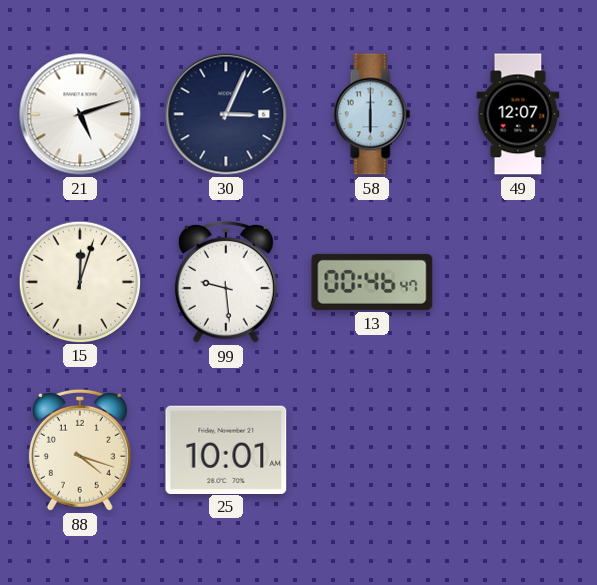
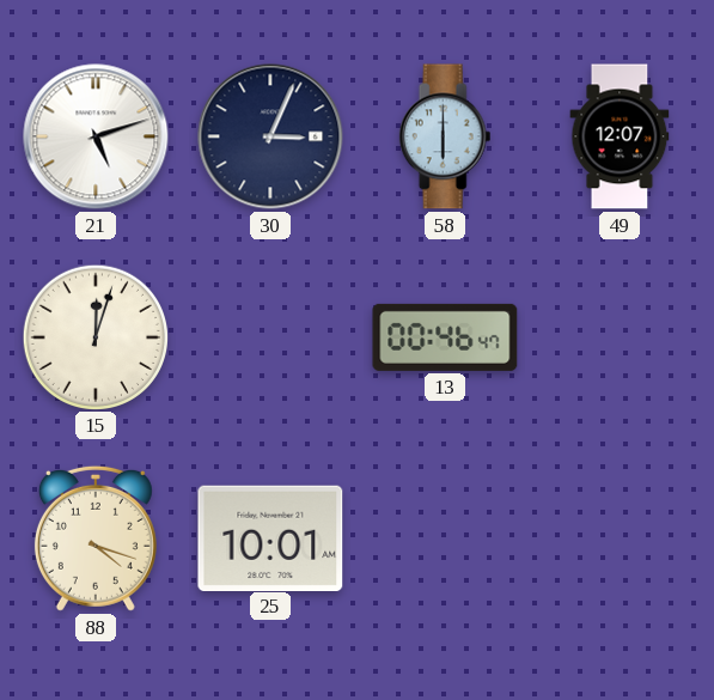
99: 9:29 -> none (226, 282)
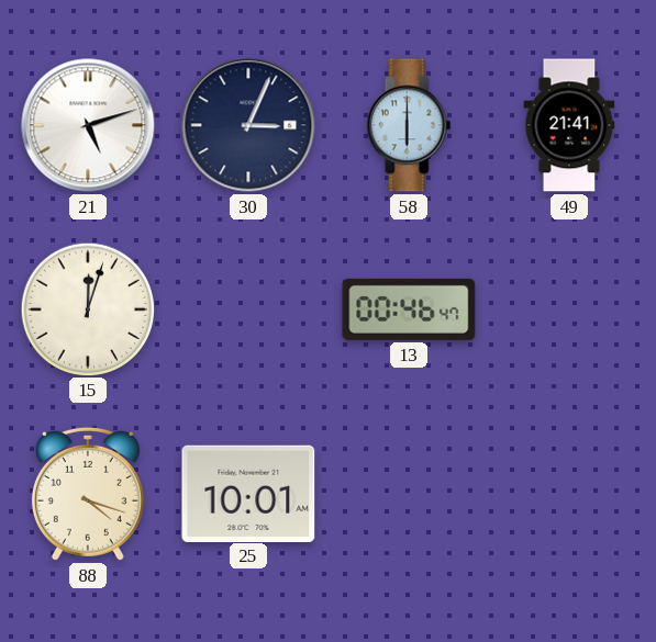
49: 12:07 -> 21:41 (569, 125)
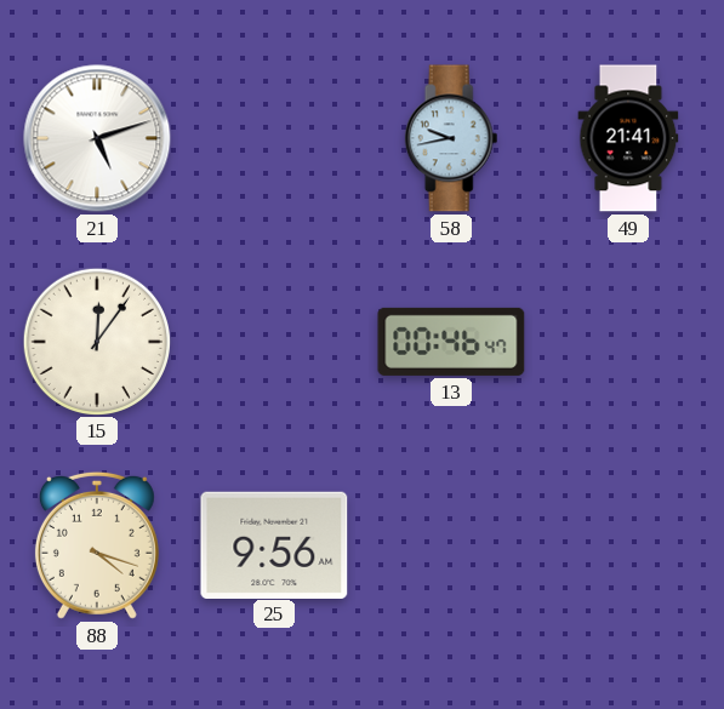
30: 3:04 -> none (248, 125)
58: 6:00 -> 9:43 (451, 138)
15: 12:03 -> 12:06 (96, 341)
25: 10:01 -> 9:56 (274, 544)
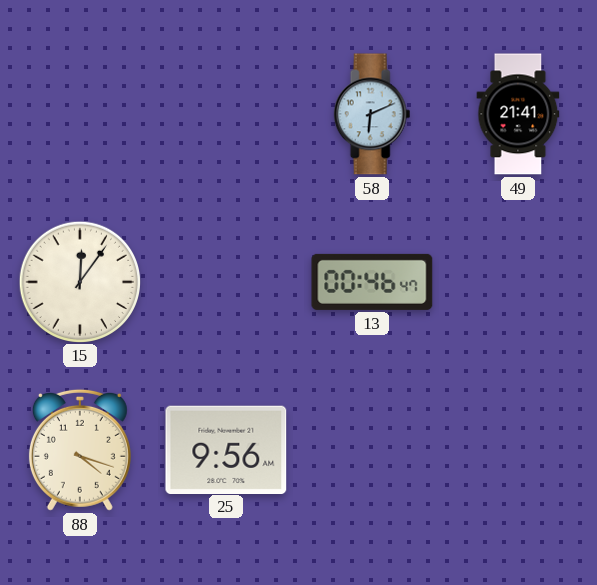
21: 5:12 -> none (97, 138)
58: 9:43 -> 6:11 (372, 114)
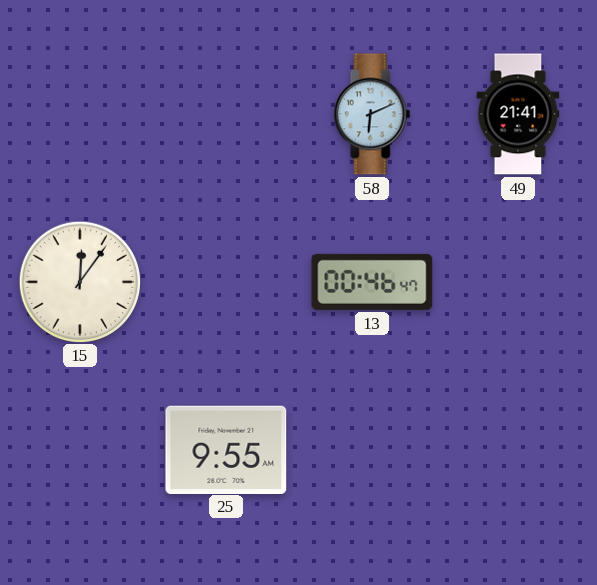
88: 4:18 -> none (80, 450)
25: 9:56 -> 9:55 (226, 449)
